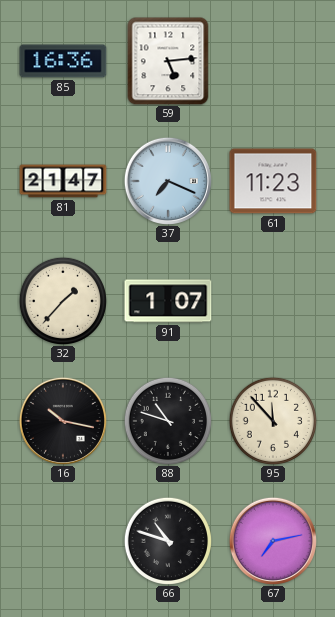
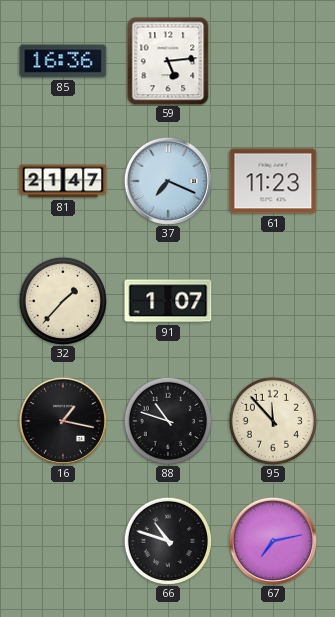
16: 10:17 -> 1:17 (63, 421)
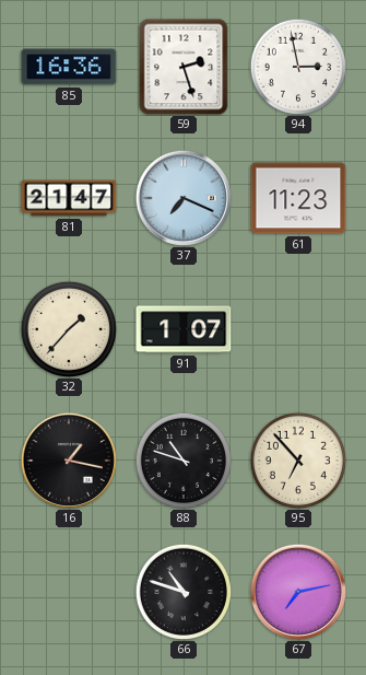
59: 5:14 -> 2:27 (184, 67)
94: none -> 2:58 (297, 66)
95: 11:53 -> 6:53 (297, 459)
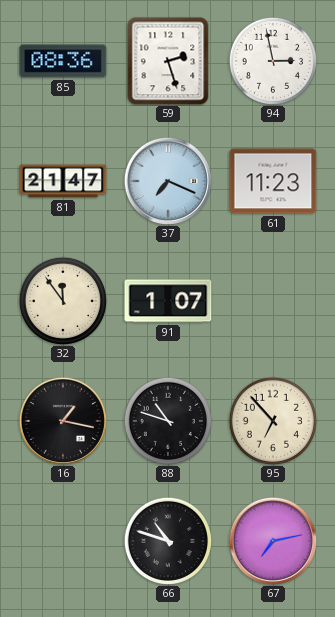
85: 16:36 -> 08:36 (63, 61)
32: 1:37 -> 11:54 (62, 300)
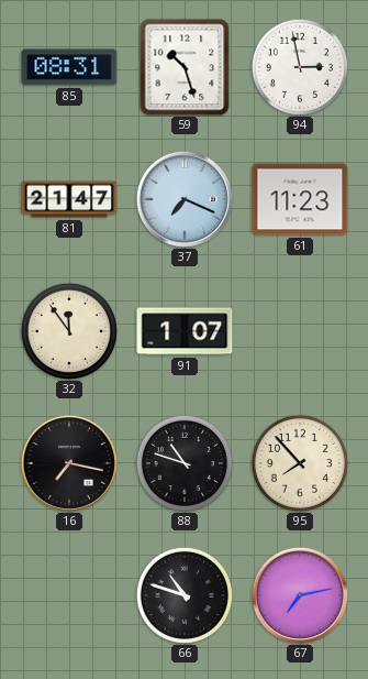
85: 08:36 -> 08:31 (69, 67)
59: 2:27 -> 10:27 (185, 67)
16: 1:17 -> 7:17 (69, 463)
95: 6:53 -> 7:53 (299, 462)
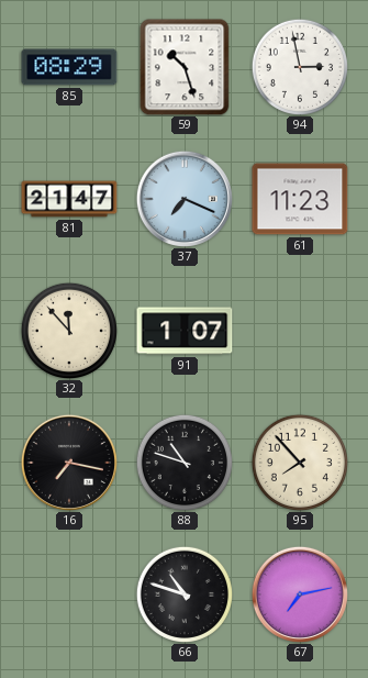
85: 08:31 -> 08:29 (69, 67)
32: 11:54 -> 11:53 (68, 330)
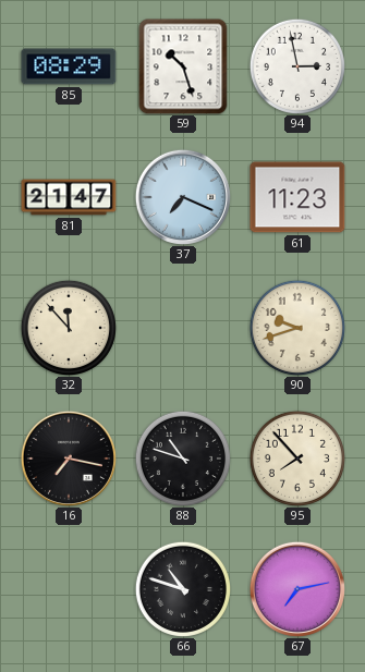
91: 1:07 -> none (185, 331)
90: none -> 9:42 (296, 327)
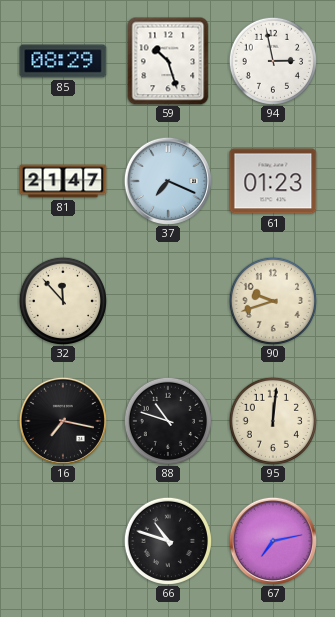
61: 11:23 -> 01:23 (273, 181)
95: 7:53 -> 12:01 (272, 420)
